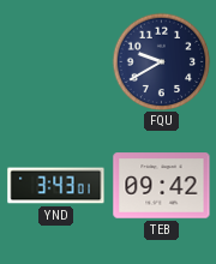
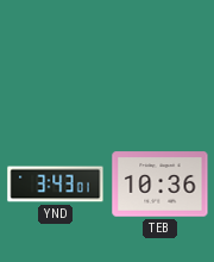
FQU: 9:40 -> none (161, 61)
TEB: 09:42 -> 10:36 (160, 185)
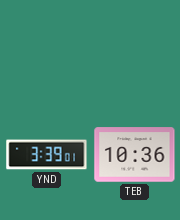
YND: 3:43 -> 3:39 (47, 155)
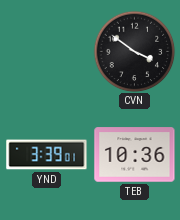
CVN: none -> 3:51 (134, 51)
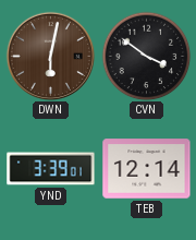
DWN: none -> 6:02 (50, 56)
TEB: 10:36 -> 12:14 (147, 169)
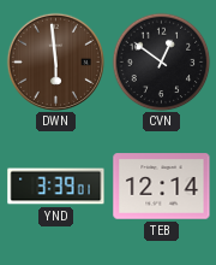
DWN: 6:02 -> 5:59 (55, 61)
CVN: 3:51 -> 12:51 (161, 61)
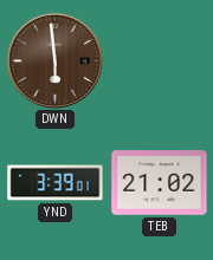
CVN: 12:51 -> none (161, 61)
TEB: 12:14 -> 21:02 (160, 183)
